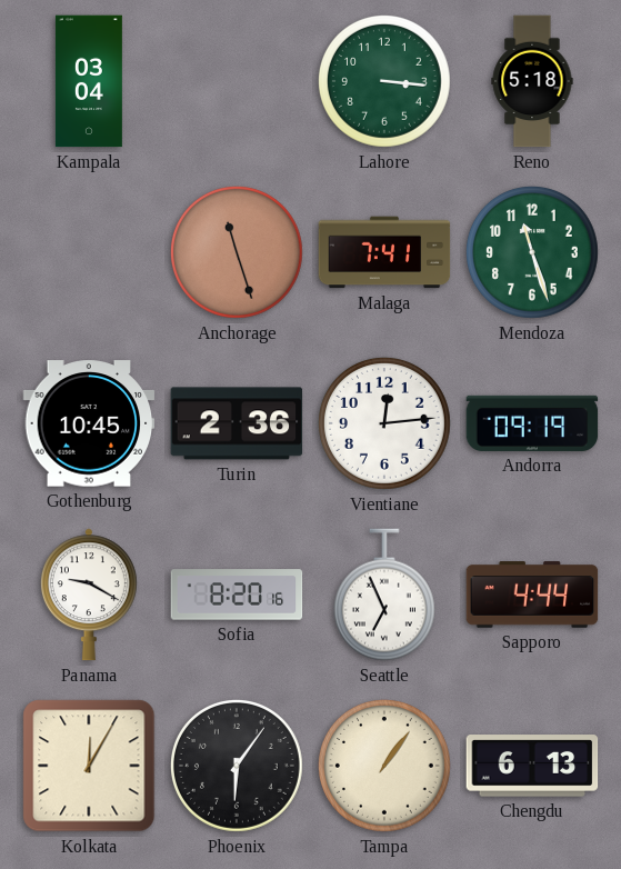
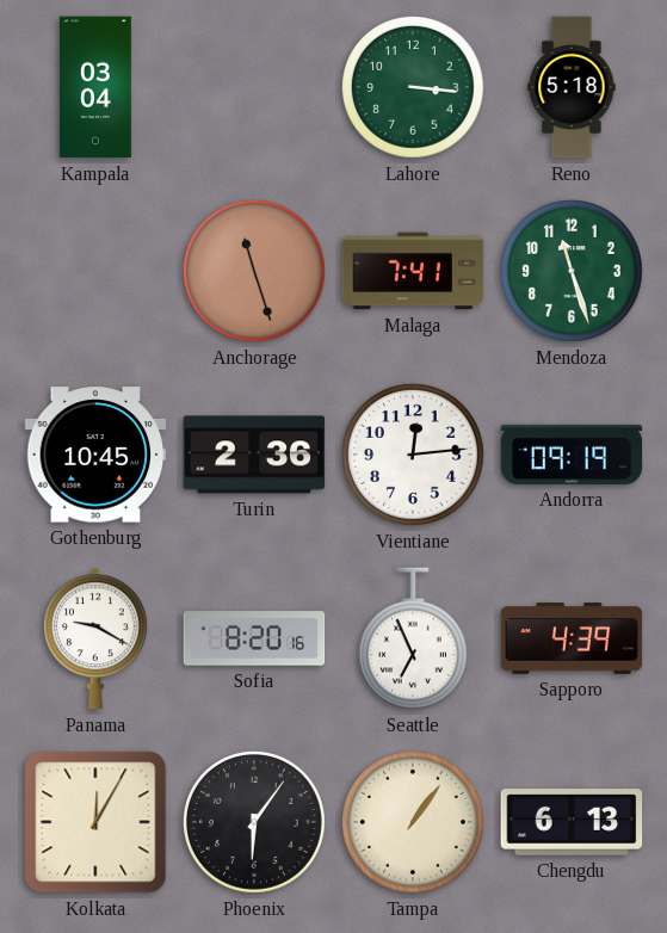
Sapporo: 4:44 -> 4:39 (572, 638)
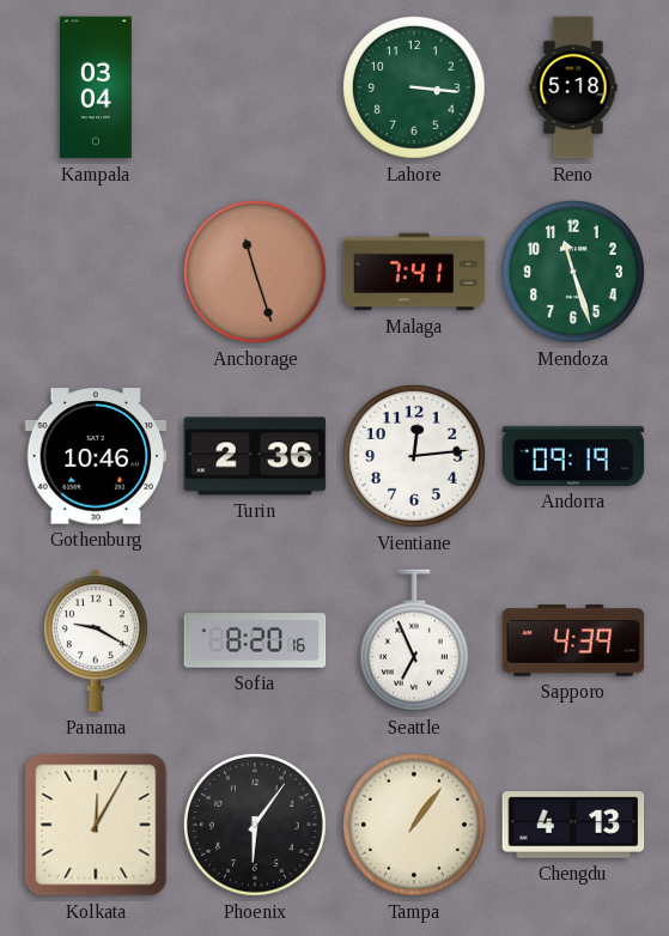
Gothenburg: 10:45 -> 10:46 (96, 456)
Chengdu: 6:13 -> 4:13 (573, 825)
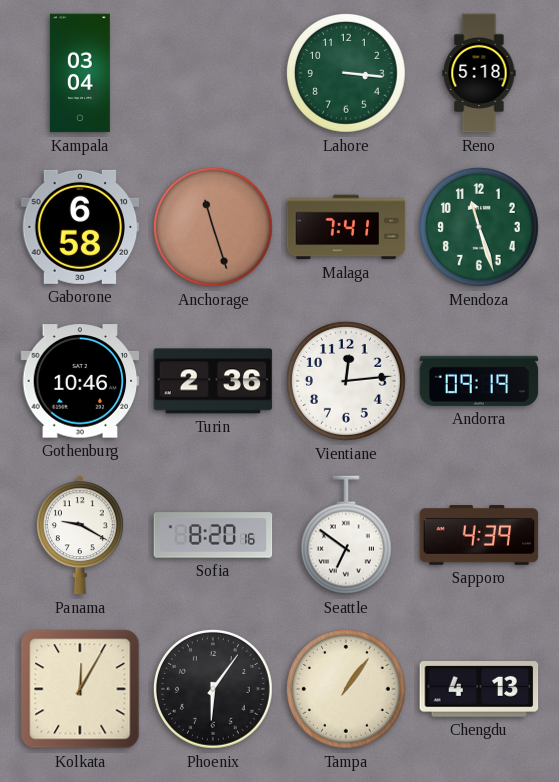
Gaborone: none -> 6:58 (80, 227)
Seattle: 6:56 -> 6:51 (346, 535)
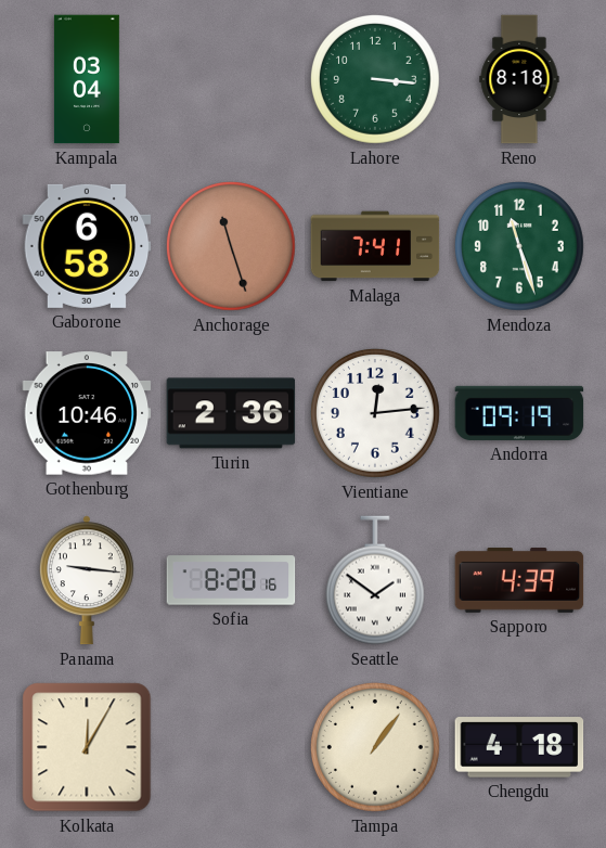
Reno: 5:18 -> 8:18 (519, 79)
Panama: 9:20 -> 9:16 (87, 580)
Seattle: 6:51 -> 1:51 (375, 580)
Phoenix: 6:06 -> none (214, 690)
Chengdu: 4:13 -> 4:18 (519, 747)
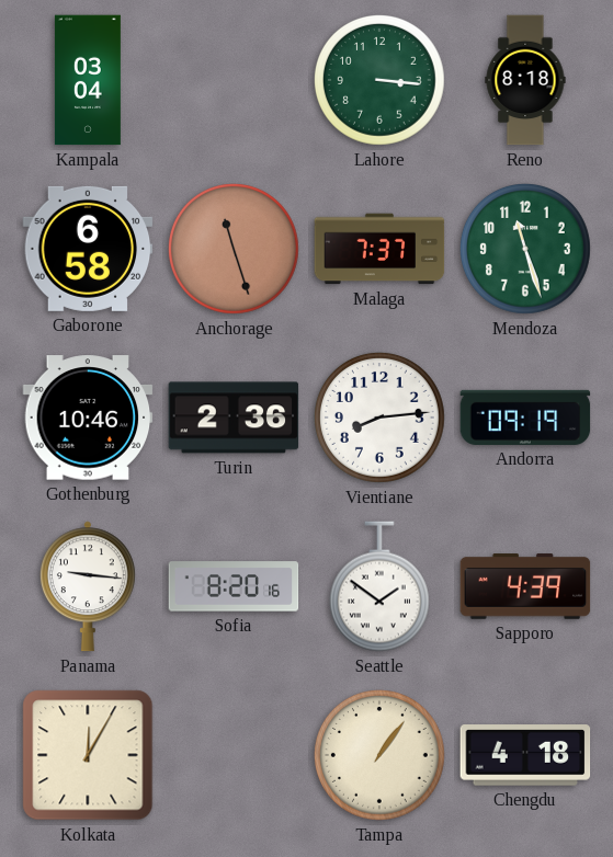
Malaga: 7:41 -> 7:37 (379, 249)
Vientiane: 12:14 -> 8:14 (381, 419)
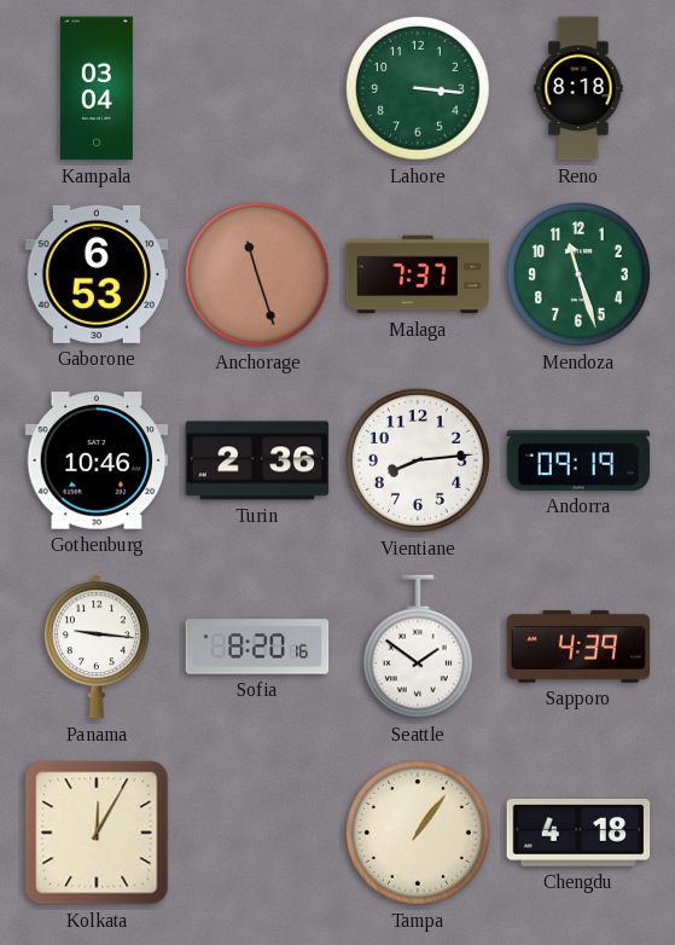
Gaborone: 6:58 -> 6:53 (97, 274)
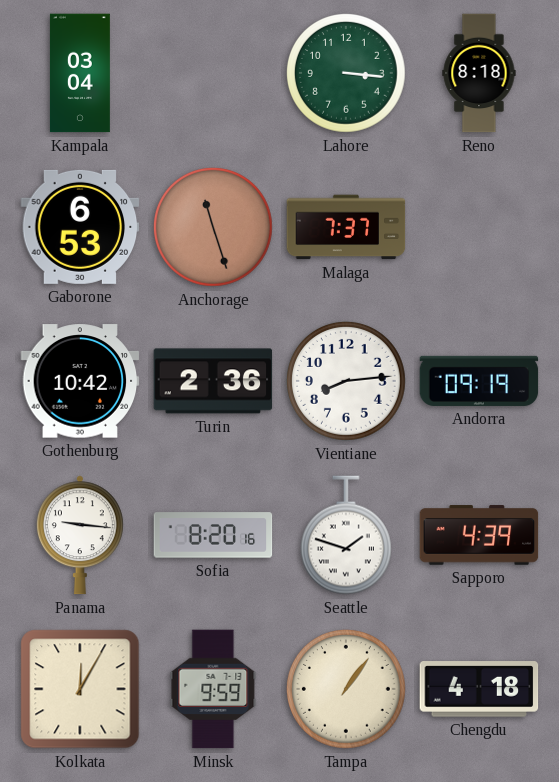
Mendoza: 11:27 -> none (580, 276)
Gothenburg: 10:46 -> 10:42 (80, 381)
Seattle: 1:51 -> 1:48 (346, 535)
Minsk: none -> 9:59 (213, 689)
